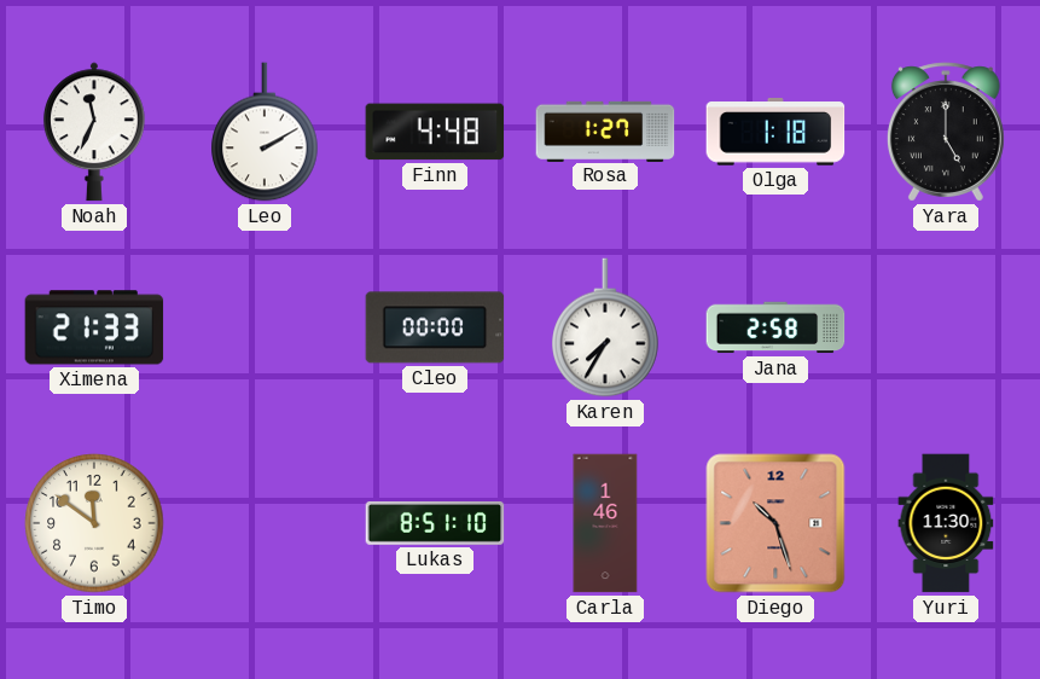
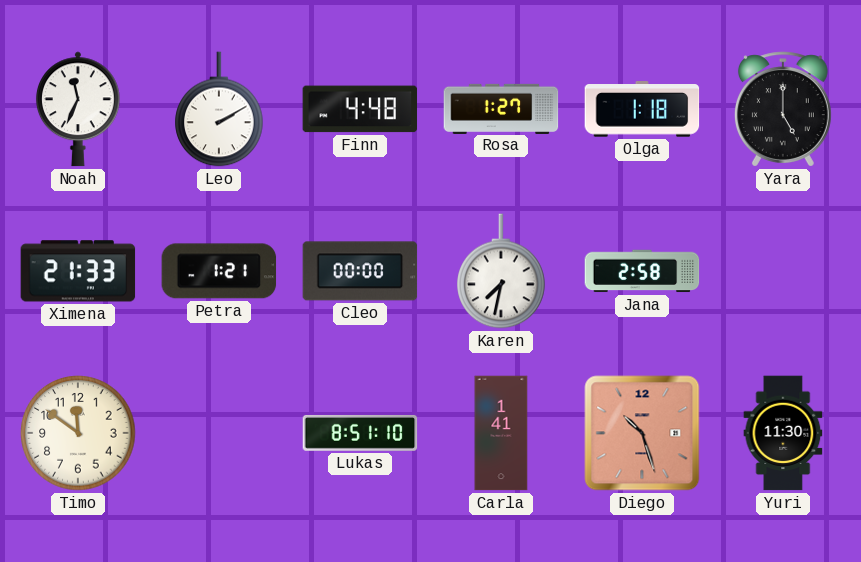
Petra: none -> 1:21 (219, 271)
Karen: 7:35 -> 7:32 (501, 271)
Carla: 1:46 -> 1:41 (501, 433)
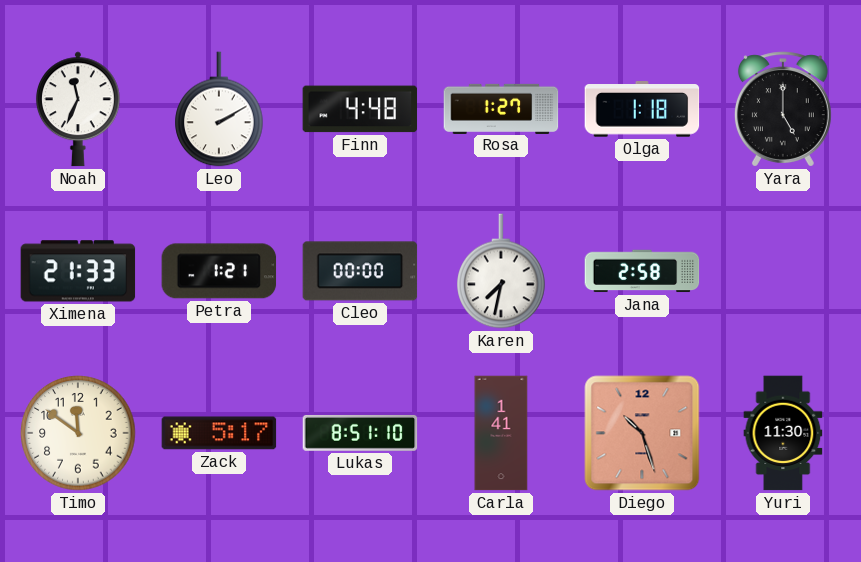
Zack: none -> 5:17 (219, 433)
